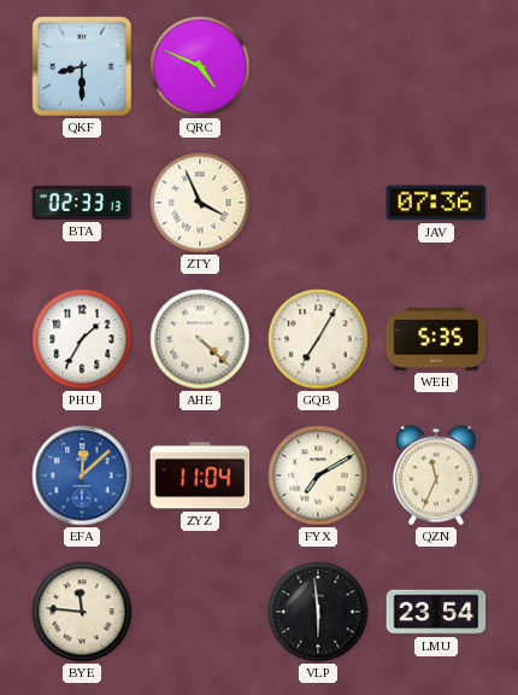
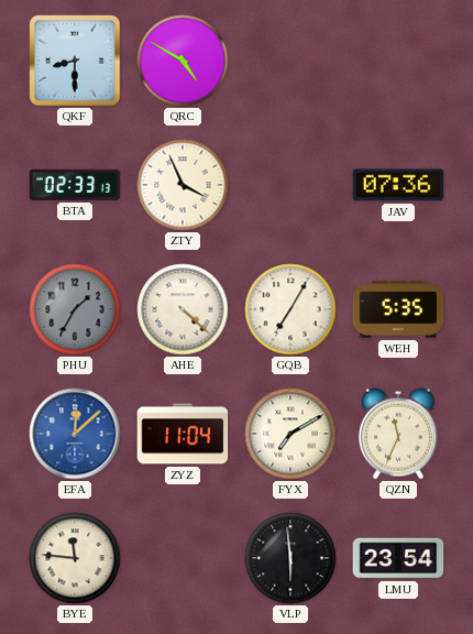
QRC: 4:49 -> 4:50 (183, 61)
PHU dial: white -> grey (75, 309)
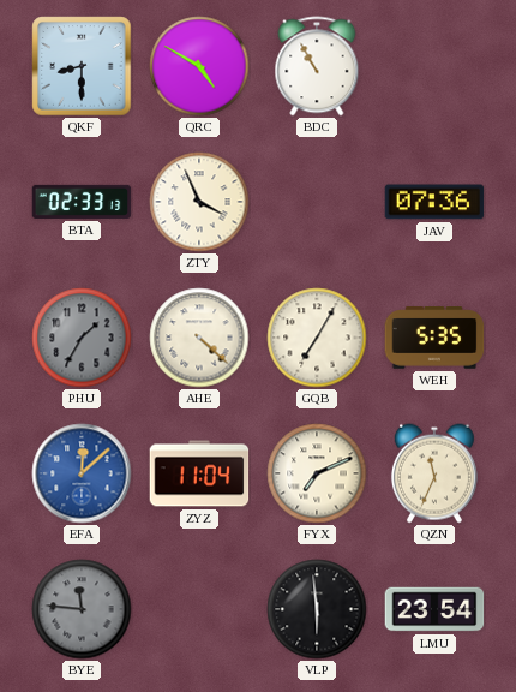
BDC: none -> 10:55 (317, 66)
FYX: 7:10 -> 7:11 (317, 473)
BYE dial: cream -> grey (82, 609)
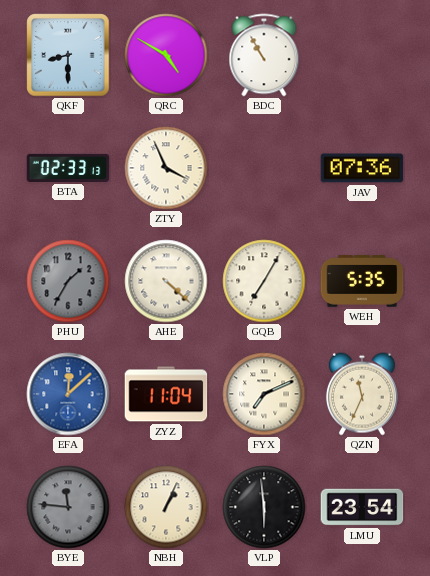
NBH: none -> 1:04 (166, 507)
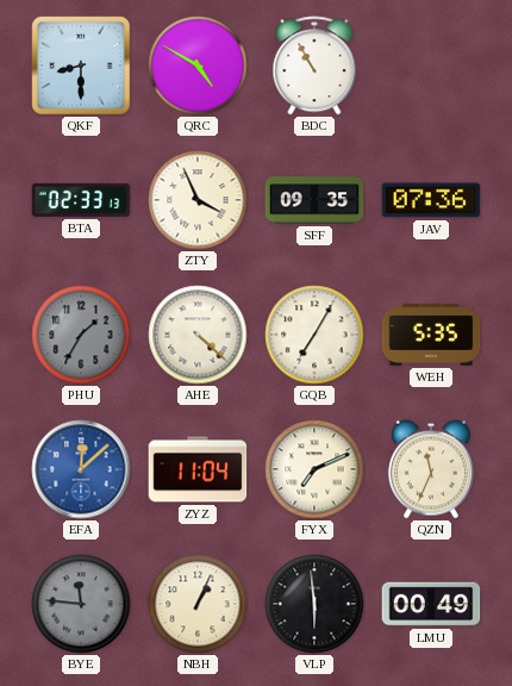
SFF: none -> 09:35 (314, 200)
LMU: 23:54 -> 00:49 (431, 604)
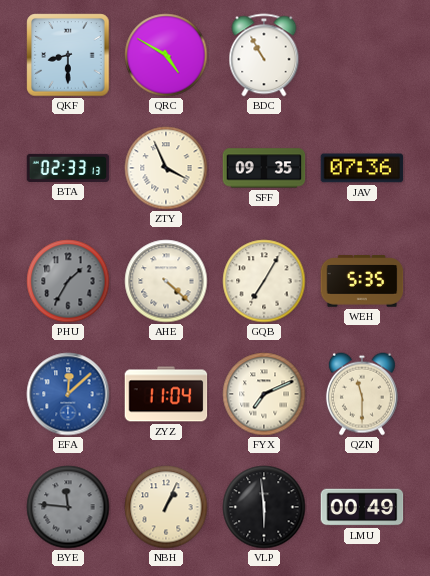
QZN: 11:34 -> 11:30 (362, 394)
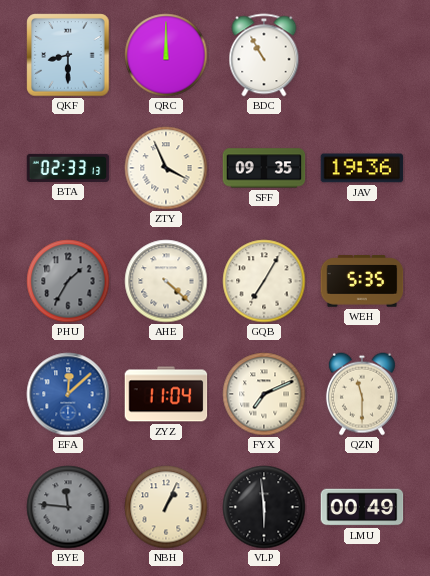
QRC: 4:50 -> 12:00 (166, 55)
JAV: 07:36 -> 19:36 (362, 168)
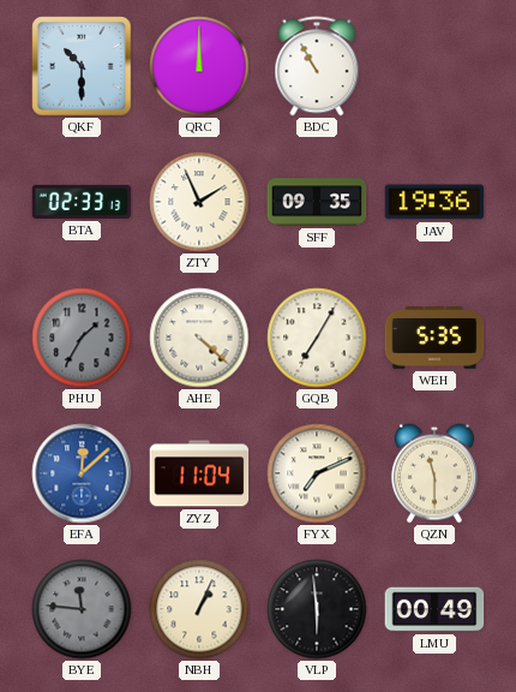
QKF: 8:30 -> 10:30 (82, 66)
ZTY: 3:56 -> 1:56 (199, 202)
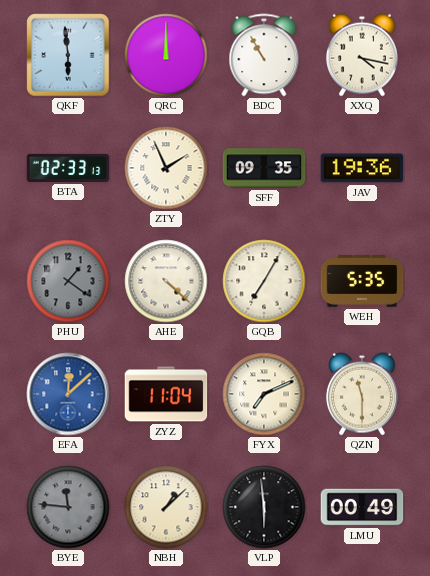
QKF: 10:30 -> 5:59 (68, 55)
XXQ: none -> 4:17 (362, 55)
PHU: 1:35 -> 1:21 (68, 281)
NBH: 1:04 -> 1:08 (166, 507)
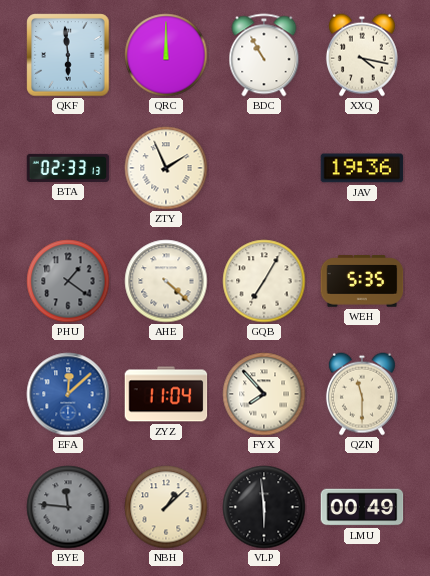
SFF: 09:35 -> none (264, 168)
FYX: 7:11 -> 7:53 (264, 394)
